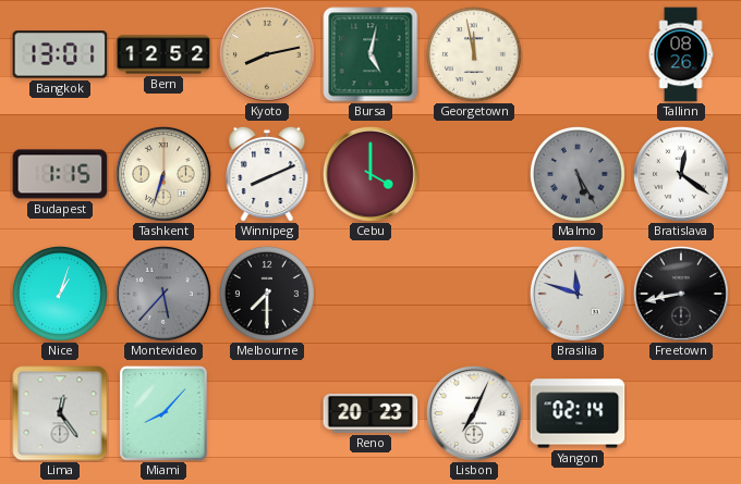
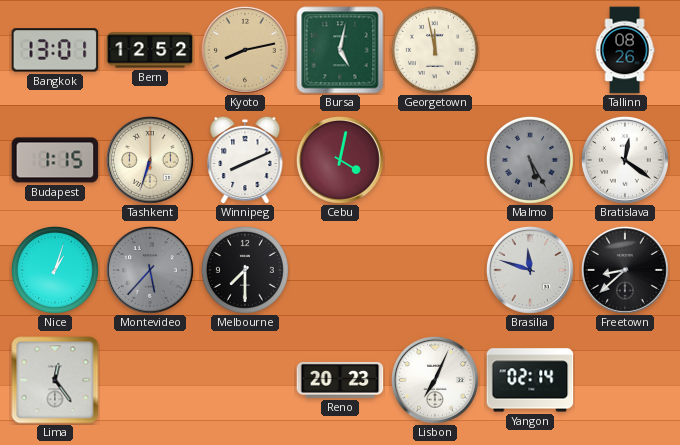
Cebu: 4:00 -> 4:02 (340, 160)
Freetown: 8:43 -> 8:38 (625, 270)
Miami: 8:07 -> none (163, 413)
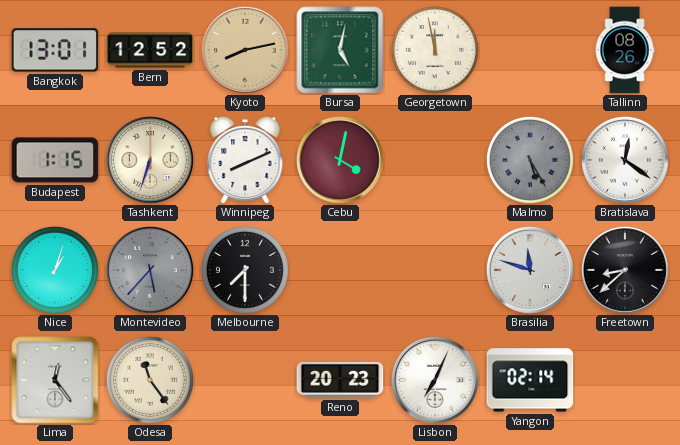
Odesa: none -> 11:24 (150, 380)
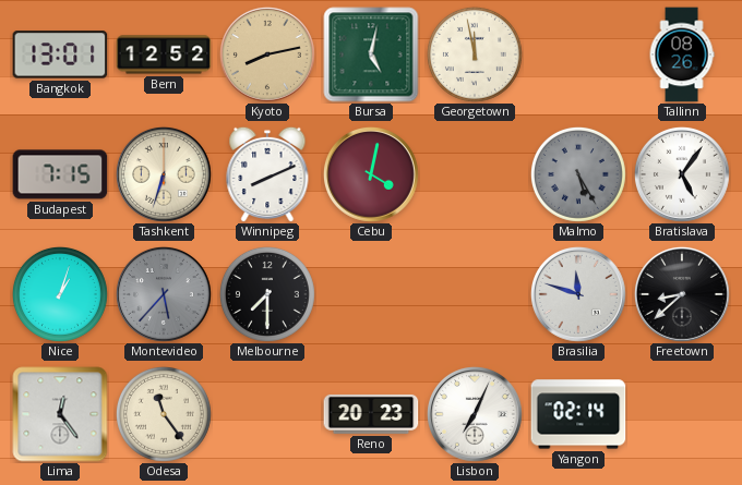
Budapest: 1:15 -> 7:15 (60, 174)
Bratislava: 12:21 -> 5:06 (682, 174)
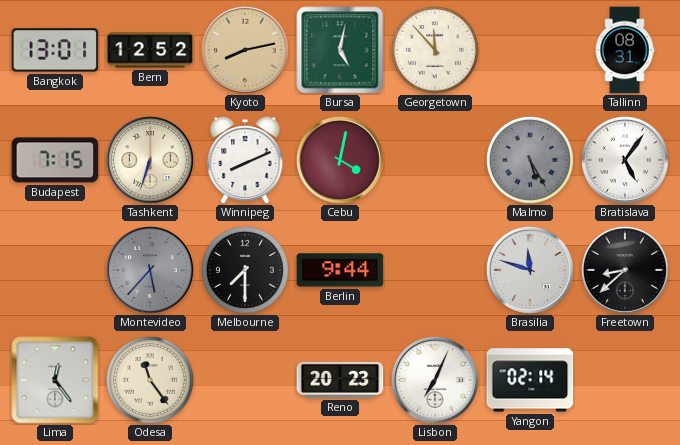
Georgetown: 11:58 -> 11:53 (435, 50)
Tallinn: 08:26 -> 08:31 (625, 50)
Nice: 1:03 -> none (60, 294)
Berlin: none -> 9:44 (340, 270)
